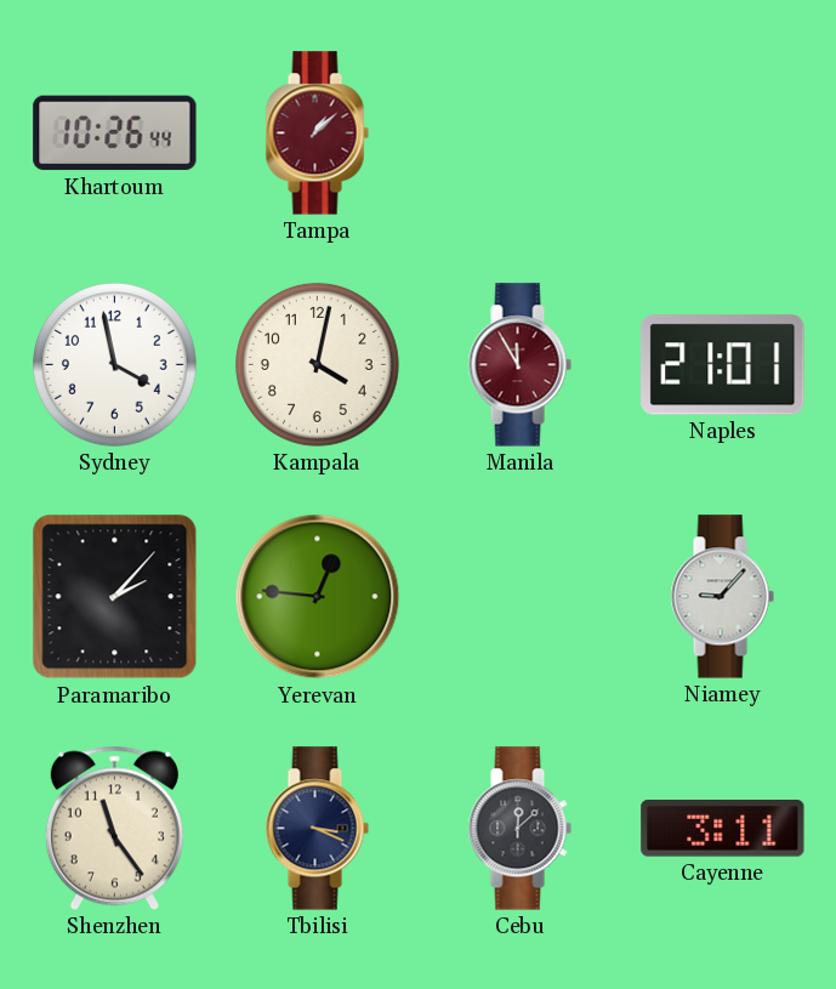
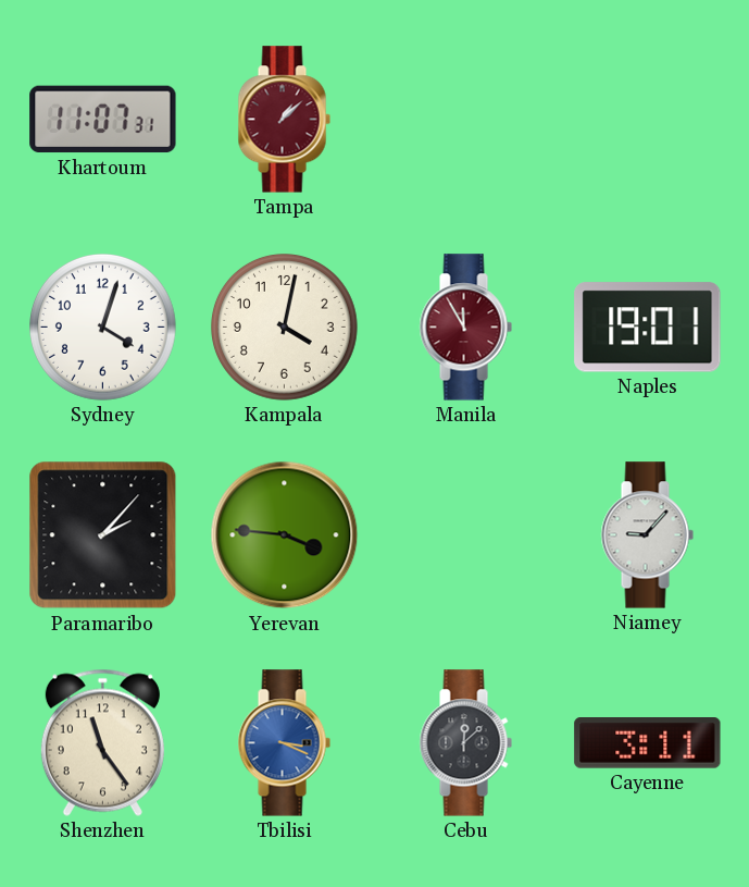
Khartoum: 10:26 -> 11:07 (103, 120)
Sydney: 3:58 -> 4:03 (103, 328)
Naples: 21:01 -> 19:01 (648, 328)
Yerevan: 12:46 -> 3:46 (285, 535)
Tbilisi dial: navy -> blue (284, 743)
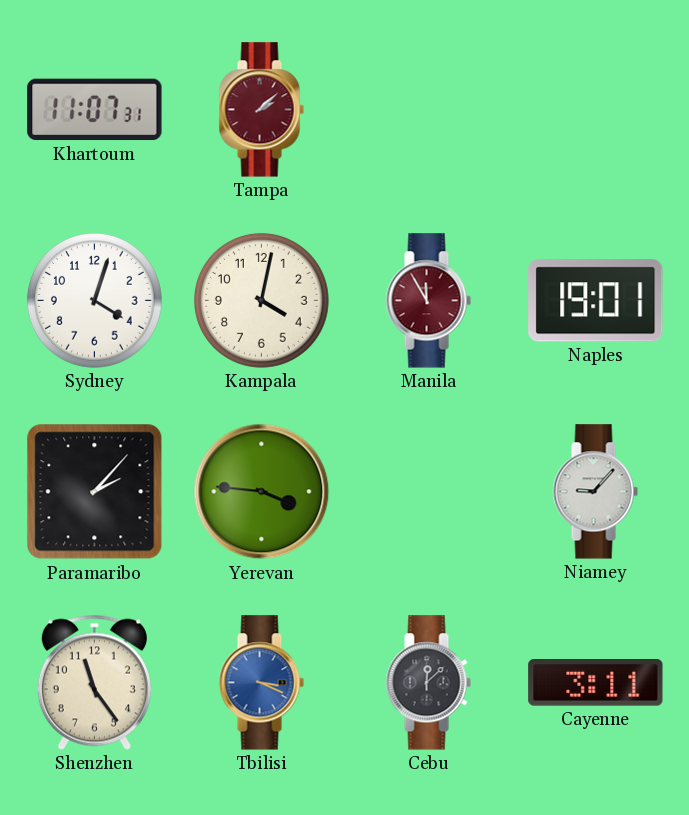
Tampa: 1:08 -> 2:08 (261, 110)
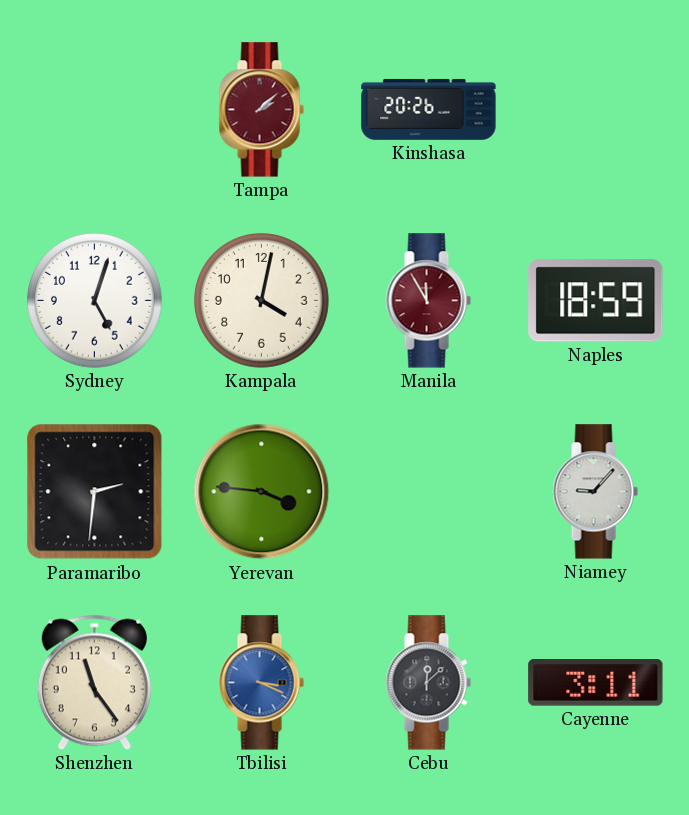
Khartoum: 11:07 -> none (95, 110)
Kinshasa: none -> 20:26 (429, 109)
Sydney: 4:03 -> 5:03 (95, 301)
Naples: 19:01 -> 18:59 (596, 301)
Paramaribo: 2:07 -> 2:31 (95, 492)
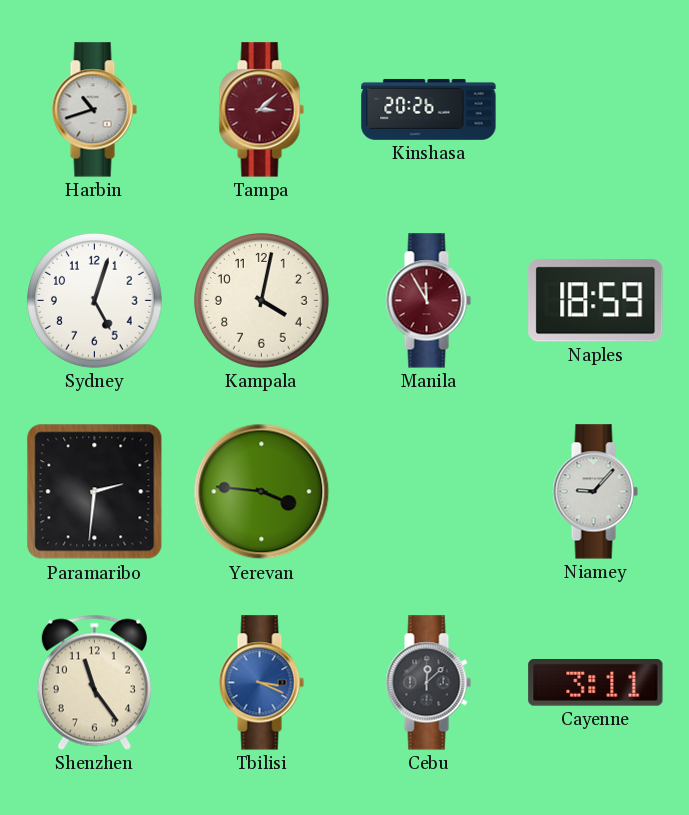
Harbin: none -> 10:42 (94, 110)
Tampa: 2:08 -> 3:08 (261, 110)
